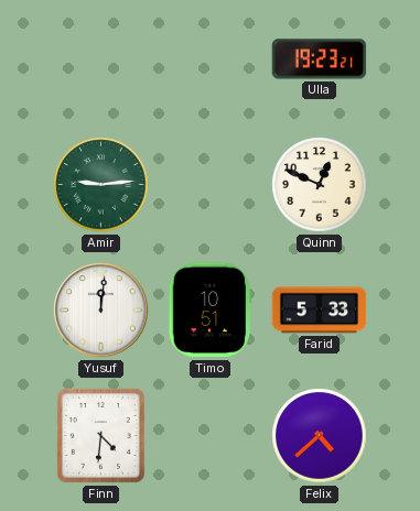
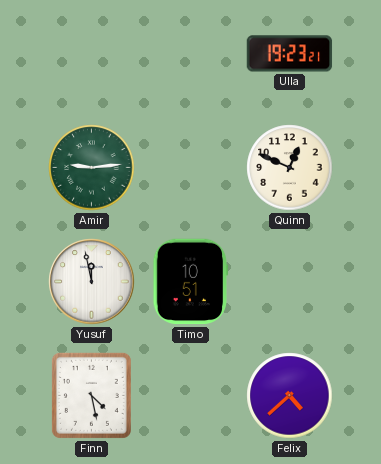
Yusuf: 12:01 -> 11:58 (92, 282)
Farid: 5:33 -> none (320, 311)
Finn: 4:31 -> 4:28 (91, 395)
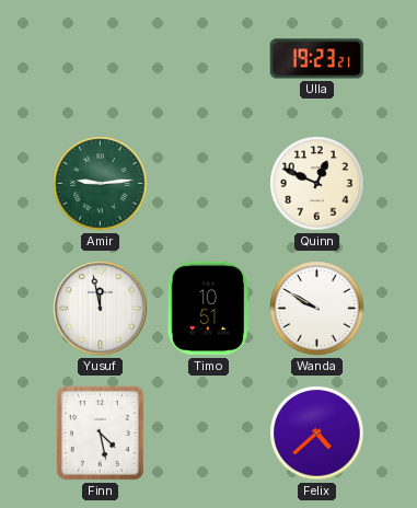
Wanda: none -> 9:50 (317, 309)
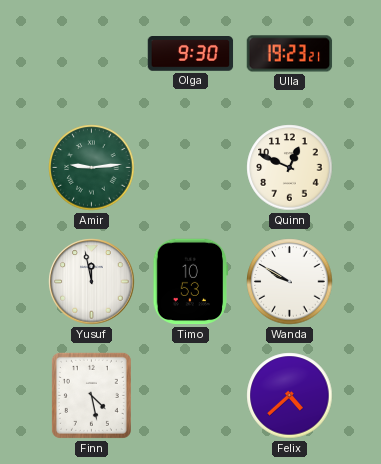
Olga: none -> 9:30 (191, 54)
Timo: 10:51 -> 10:53 (191, 282)
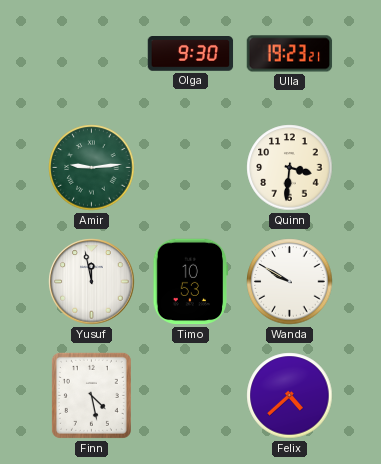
Quinn: 12:49 -> 3:31 (290, 168)
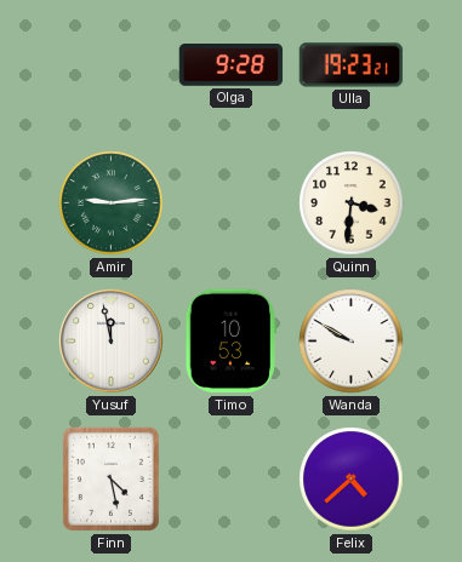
Olga: 9:30 -> 9:28 (232, 65)
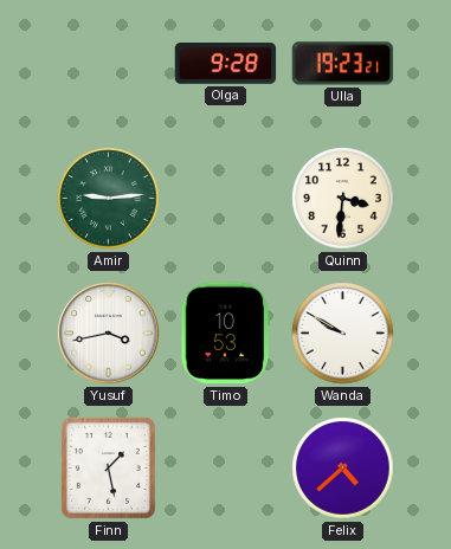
Yusuf: 11:58 -> 3:43 (109, 334)
Finn: 4:28 -> 1:28 (108, 467)
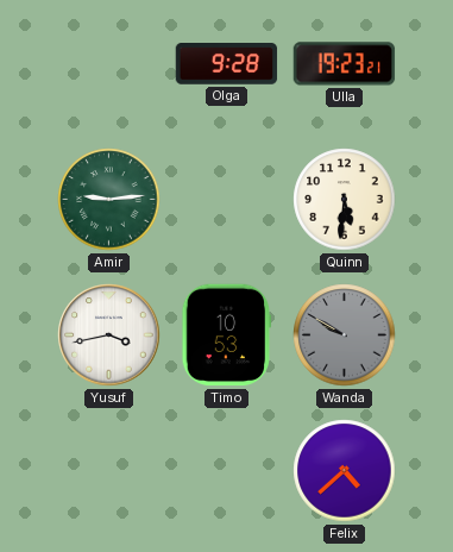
Quinn: 3:31 -> 5:31 (345, 200)
Wanda dial: white -> grey (345, 335)
Finn: 1:28 -> none (108, 467)
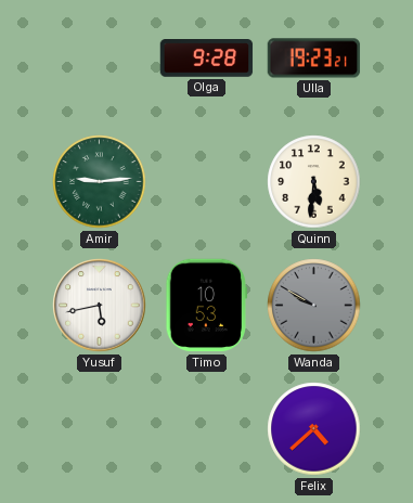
Yusuf: 3:43 -> 5:43 (100, 306)
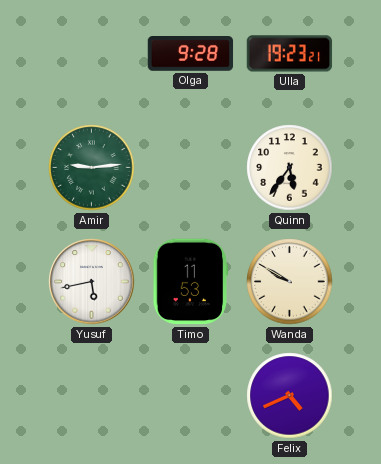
Quinn: 5:31 -> 5:36 (290, 168)
Timo: 10:53 -> 11:53 (191, 282)
Wanda dial: grey -> cream (290, 282)
Felix: 4:38 -> 4:41 (290, 396)
